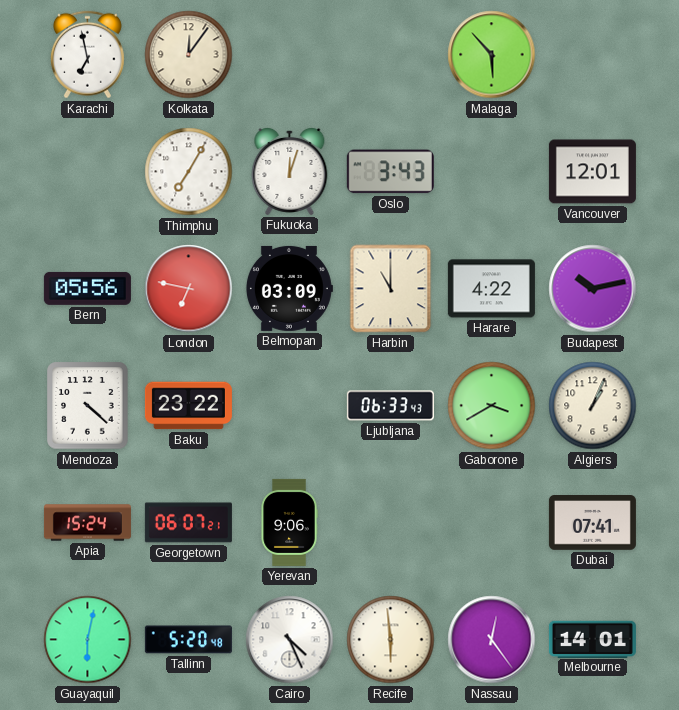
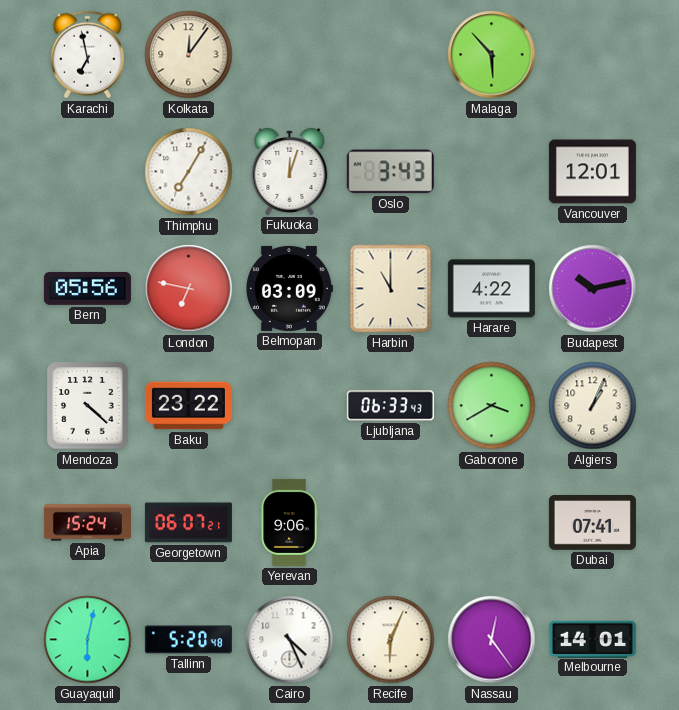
Recife: 5:59 -> 6:04 (391, 640)
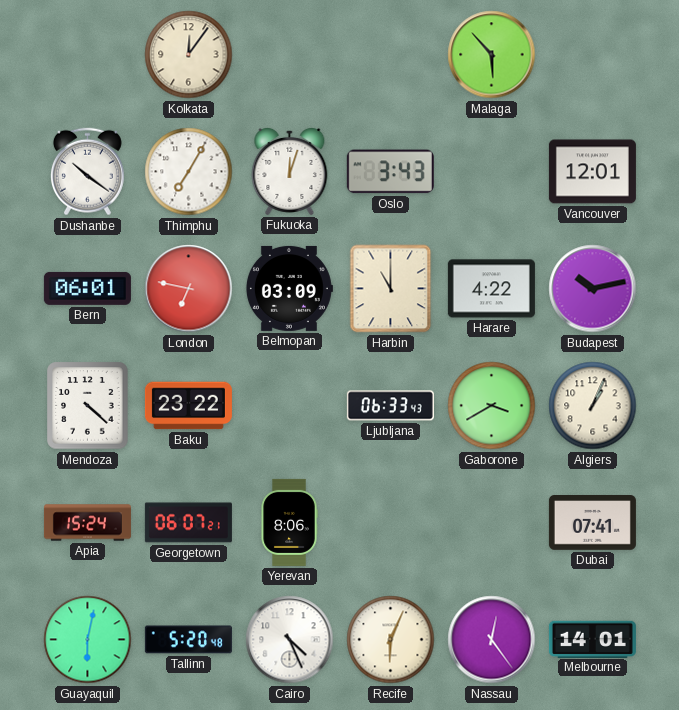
Karachi: 6:58 -> none (87, 55)
Dushanbe: none -> 10:21 (87, 172)
Bern: 05:56 -> 06:01 (87, 288)
Yerevan: 9:06 -> 8:06 (289, 522)
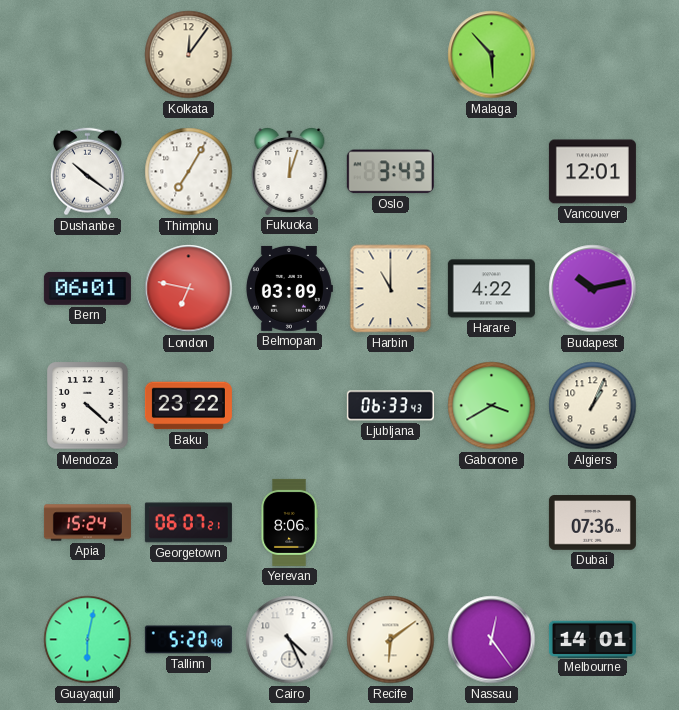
Dubai: 07:41 -> 07:36 (592, 523)
Recife: 6:04 -> 6:09 (391, 640)
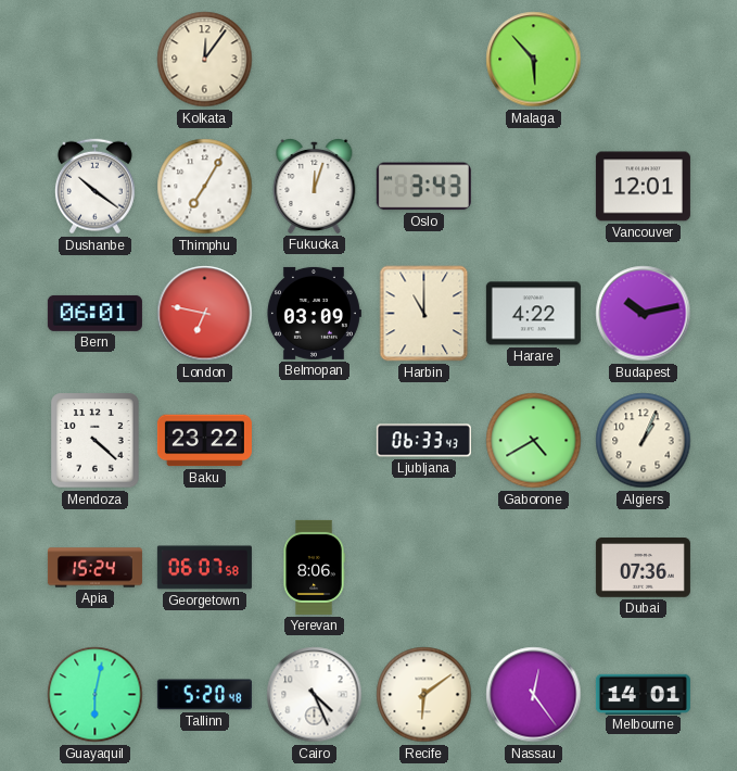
Gaborone: 3:40 -> 4:40 (534, 441)
Georgetown: 06:07:21 -> 06:07:58 (204, 568)
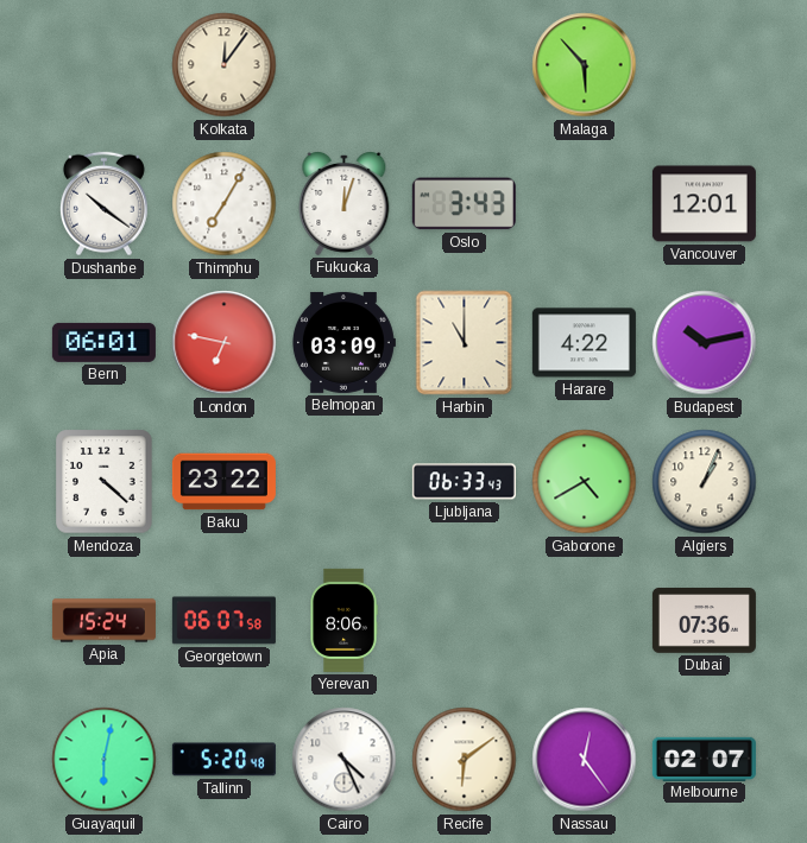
Melbourne: 14:01 -> 02:07 (704, 759)
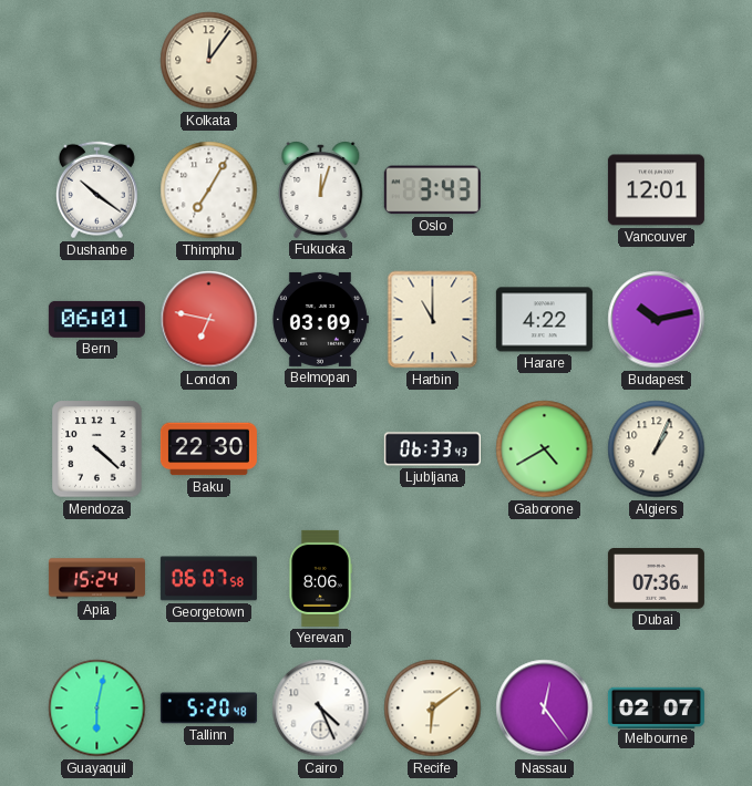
Malaga: 5:53 -> none (585, 65)
Baku: 23:22 -> 22:30 (208, 449)
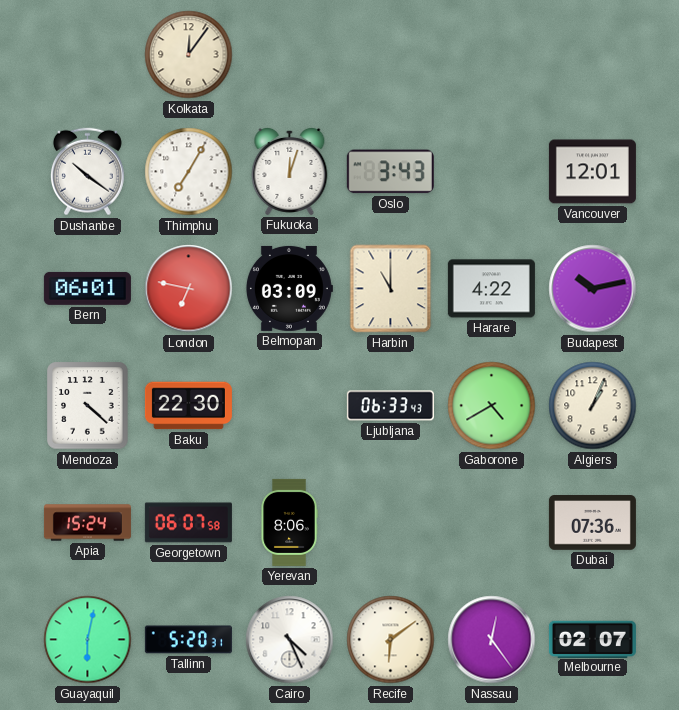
Tallinn: 5:20:48 -> 5:20:31 (188, 640)
